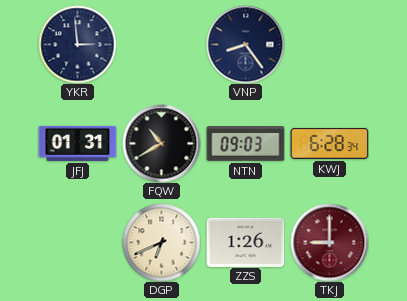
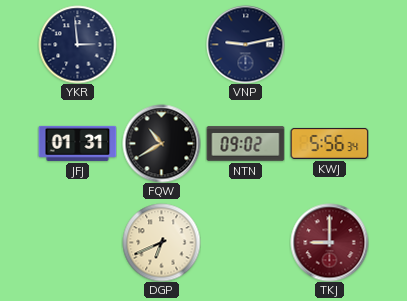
VNP: 8:24 -> 9:13 (245, 44)
NTN: 09:03 -> 09:02 (245, 144)
KWJ: 6:28 -> 5:56 (329, 143)
ZZS: 1:26 -> none (245, 242)
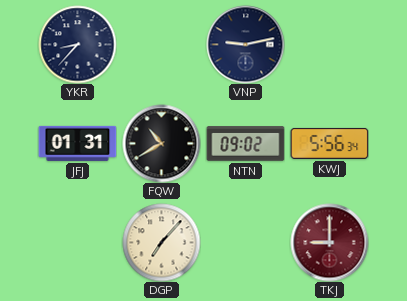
YKR: 2:59 -> 8:37 (77, 44)
DGP: 6:41 -> 7:07 (161, 242)
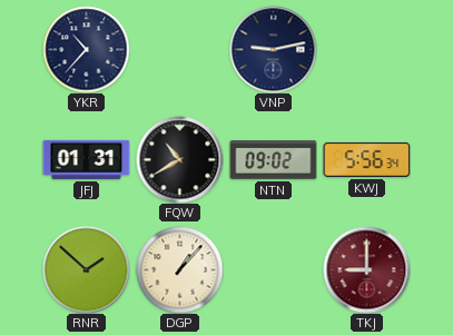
YKR: 8:37 -> 10:37 (86, 49)
RNR: none -> 1:52 (86, 269)
DGP: 7:07 -> 1:07 (179, 269)
